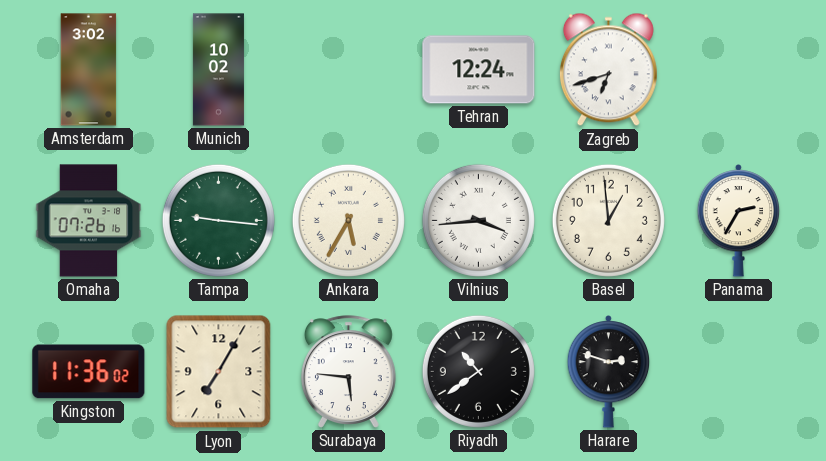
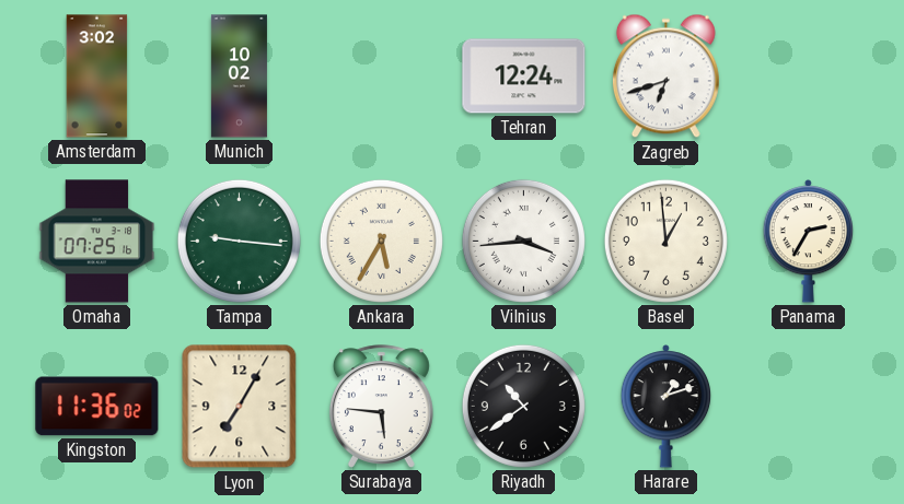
Omaha: 07:26 -> 07:25 (97, 242)
Harare: 2:48 -> 1:12 (667, 407)
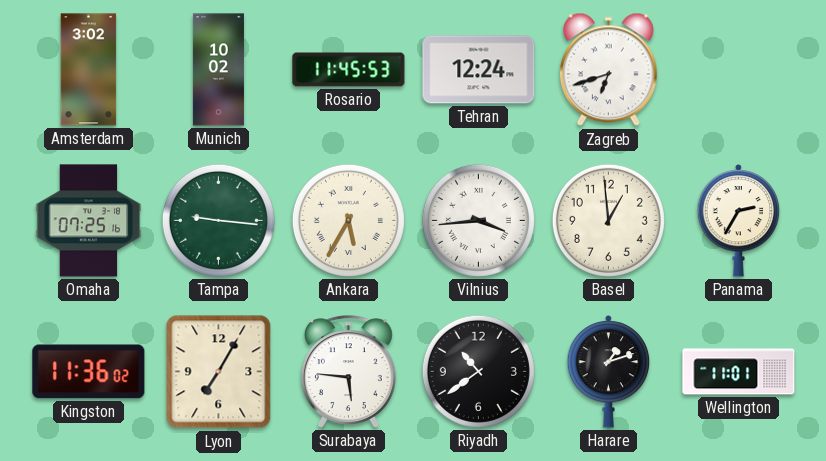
Rosario: none -> 11:45 (349, 70)
Wellington: none -> 11:01 (739, 372)
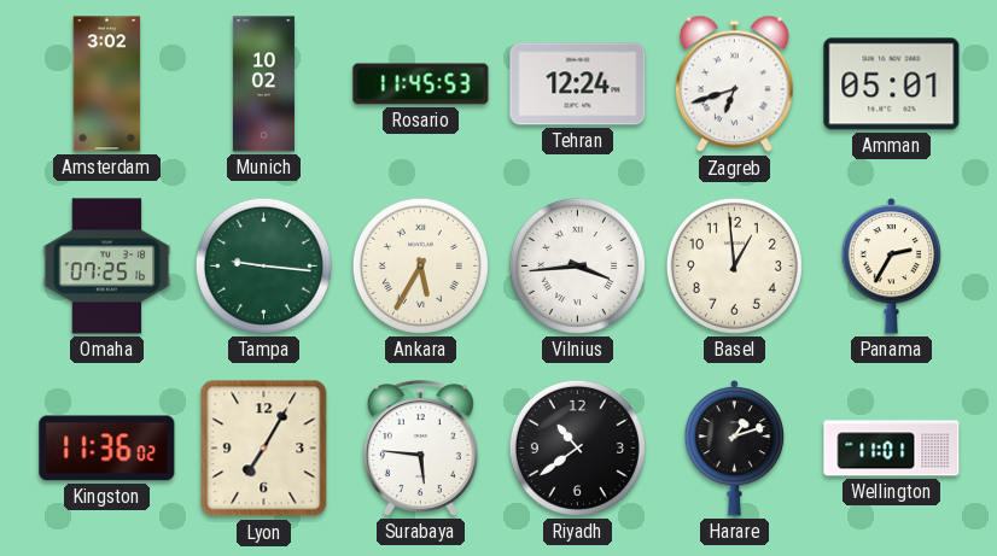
Amman: none -> 05:01 (892, 84)
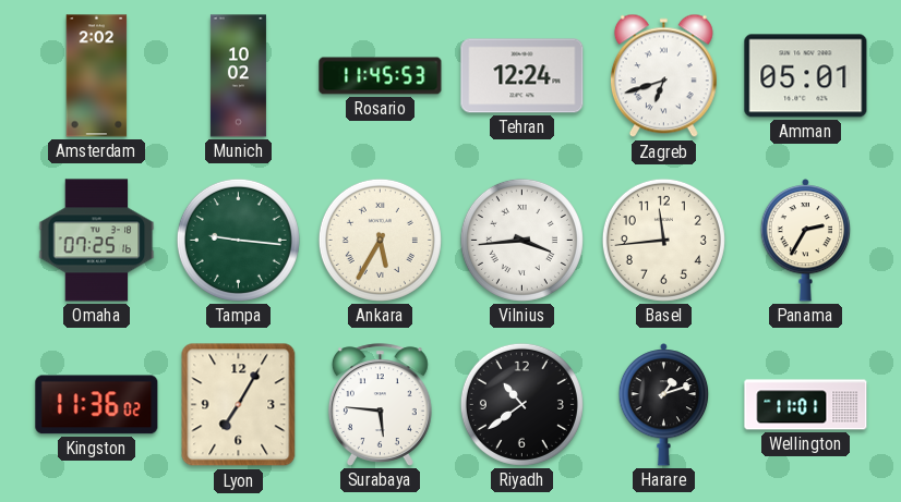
Amsterdam: 3:02 -> 2:02 (97, 76)
Basel: 12:59 -> 11:44 (663, 240)
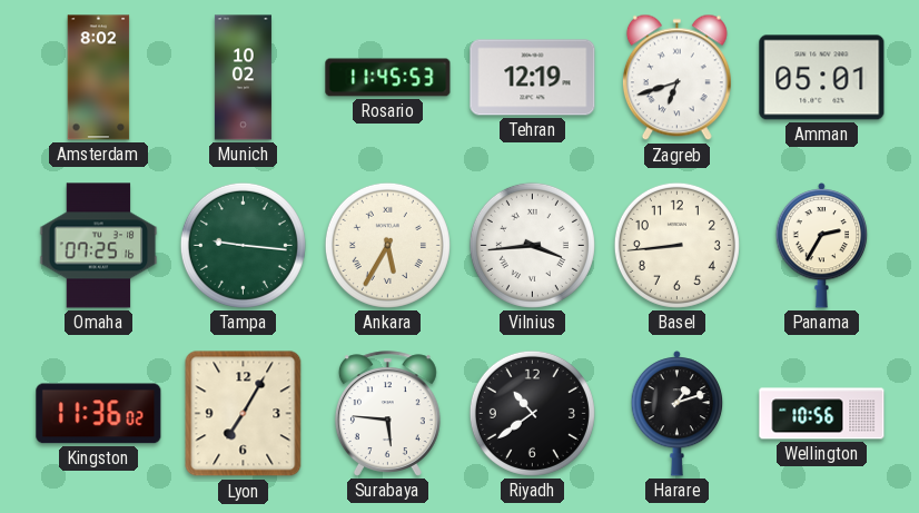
Amsterdam: 2:02 -> 8:02 (99, 78)
Tehran: 12:24 -> 12:19 (533, 78)
Basel: 11:44 -> 8:44 (676, 245)
Wellington: 11:01 -> 10:56 (822, 414)
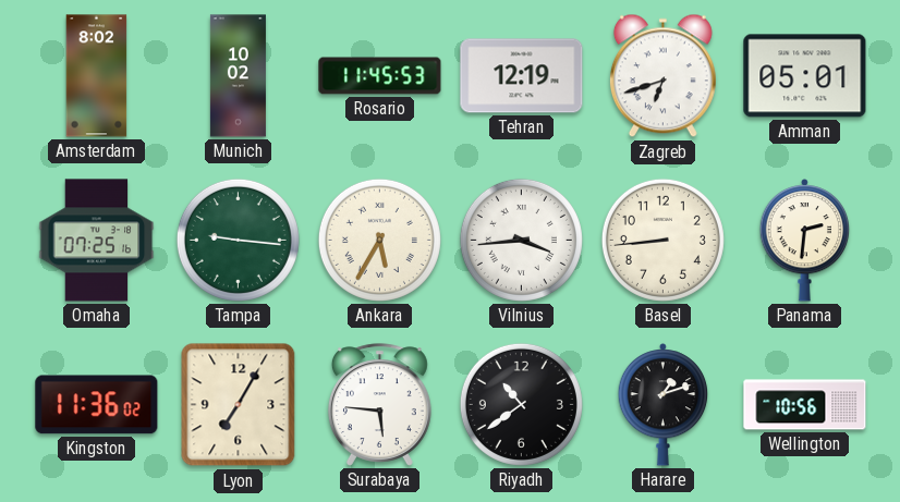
Panama: 2:35 -> 2:31 (805, 241)
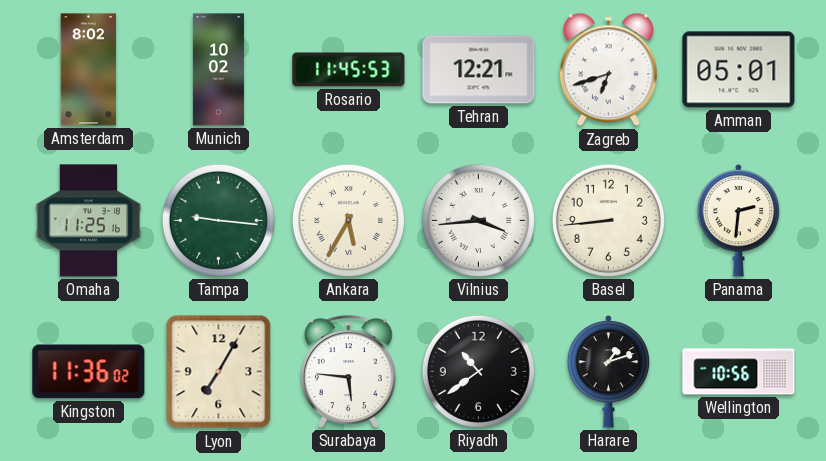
Tehran: 12:19 -> 12:21 (479, 70)
Omaha: 07:25 -> 11:25 (89, 221)
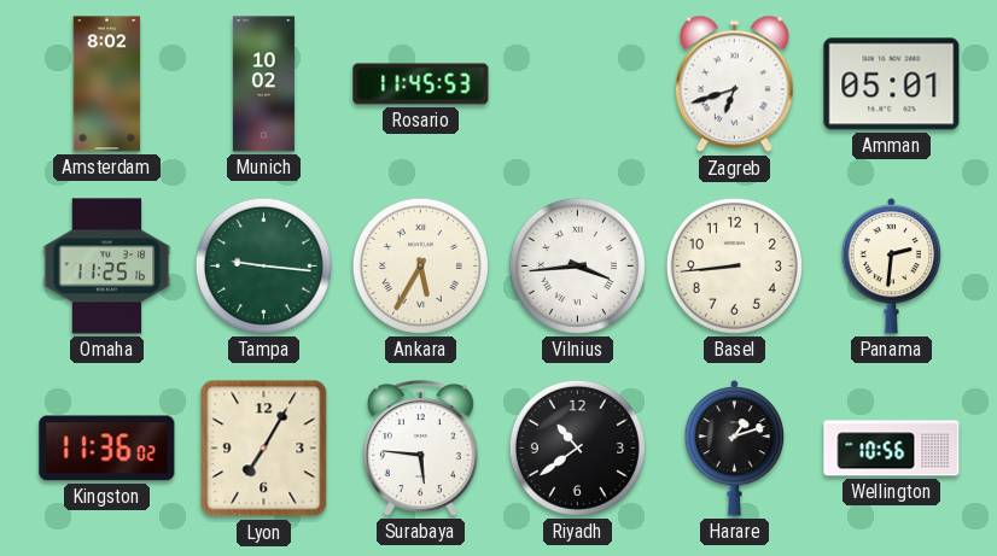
Tehran: 12:21 -> none (479, 70)
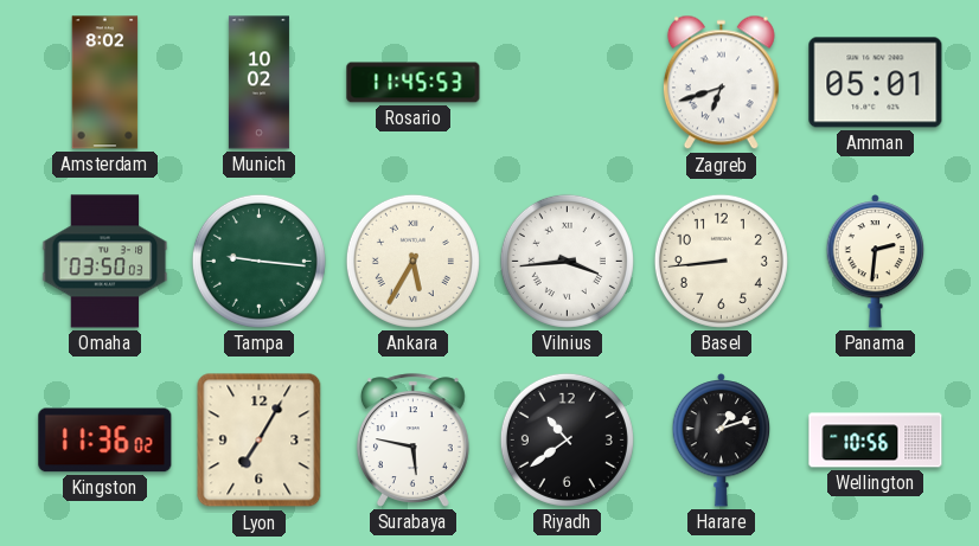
Omaha: 11:25 -> 03:50 (105, 262)
Surabaya: 5:46 -> 5:47 (412, 441)
